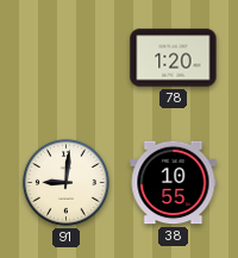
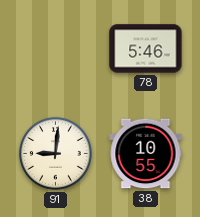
78: 1:20 -> 5:46 (146, 49)
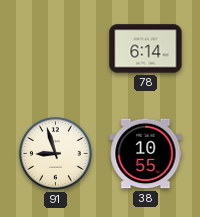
78: 5:46 -> 6:14 (146, 49)
91: 9:01 -> 8:57 (56, 154)
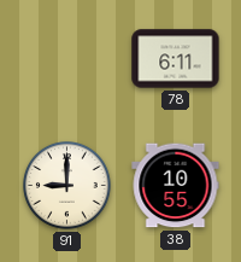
78: 6:14 -> 6:11 (176, 59)
91: 8:57 -> 9:00 (67, 186)
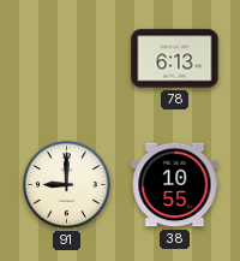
78: 6:11 -> 6:13 (175, 59)
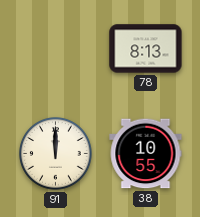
78: 6:13 -> 8:13 (146, 49)
91: 9:00 -> 12:00 (56, 154)
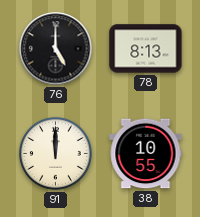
76: none -> 5:00 (56, 49)
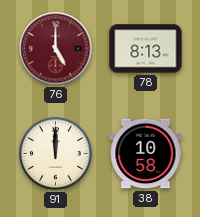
76 dial: black -> burgundy (56, 49)
38: 10:55 -> 10:58 (146, 154)
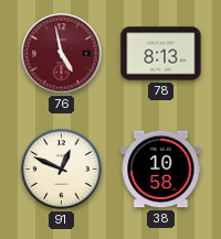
76: 5:00 -> 4:58 (62, 54)
91: 12:00 -> 12:49 (62, 170)
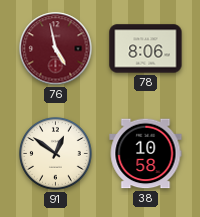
78: 8:13 -> 8:06 (146, 49)
91: 12:49 -> 12:51 (56, 154)
